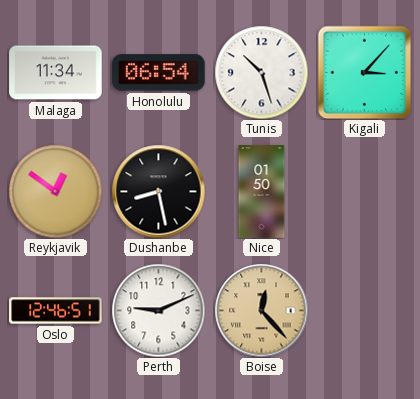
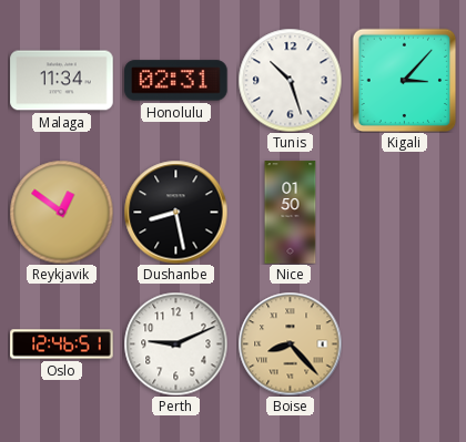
Honolulu: 06:54 -> 02:31 (176, 81)
Boise: 12:23 -> 8:23 (290, 343)
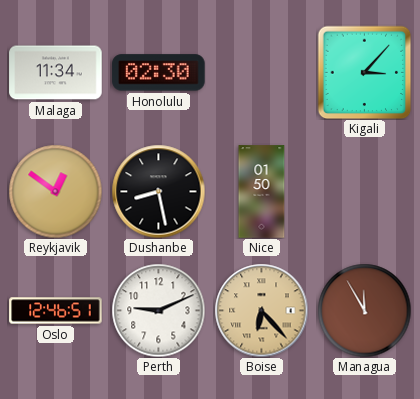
Honolulu: 02:31 -> 02:30 (159, 73)
Tunis: 10:27 -> none (290, 80)
Boise: 8:23 -> 6:23 (261, 310)
Managua: none -> 11:55 (364, 310)
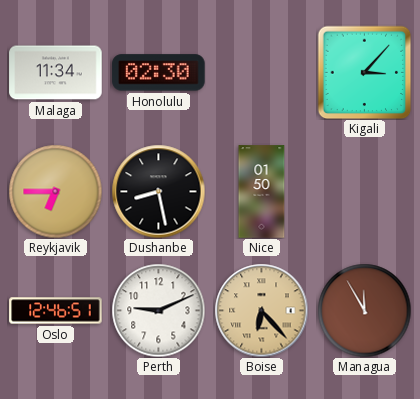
Reykjavik: 12:51 -> 6:45 (55, 191)
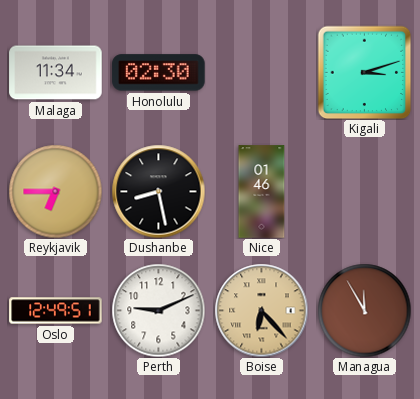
Kigali: 3:07 -> 3:12 (364, 72)
Nice: 01:50 -> 01:46 (262, 192)
Oslo: 12:46 -> 12:49 (56, 311)
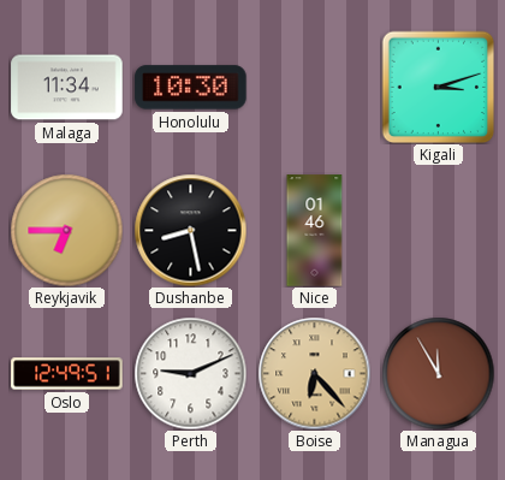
Honolulu: 02:30 -> 10:30 (191, 88)
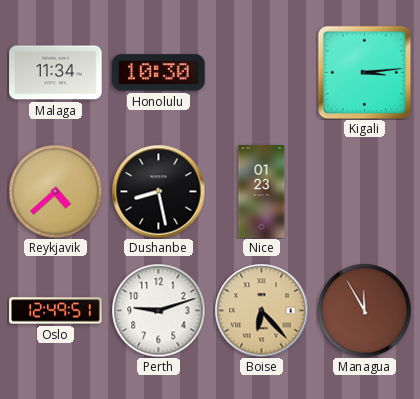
Kigali: 3:12 -> 3:14 (364, 72)
Reykjavik: 6:45 -> 4:38 (55, 191)
Nice: 01:46 -> 01:23 (262, 192)
Perth: 9:11 -> 9:12 (158, 310)
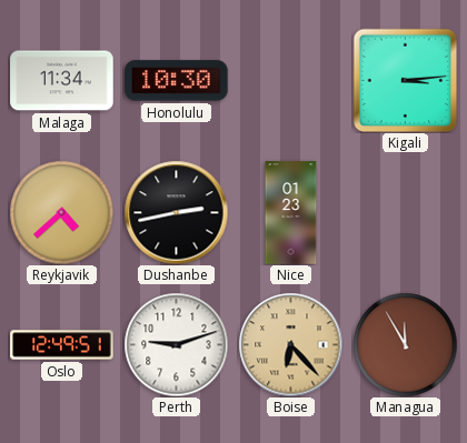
Dushanbe: 8:28 -> 2:43 (176, 212)
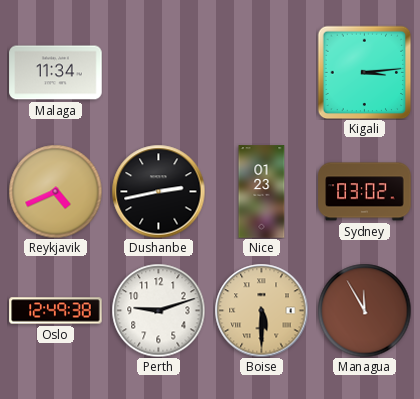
Honolulu: 10:30 -> none (177, 81)
Reykjavik: 4:38 -> 4:41 (55, 191)
Sydney: none -> 03:02 (365, 192)
Oslo: 12:49:51 -> 12:49:38 (56, 311)
Boise: 6:23 -> 5:30 (261, 310)
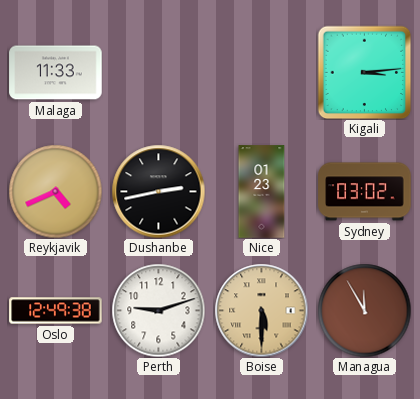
Malaga: 11:34 -> 11:33 (56, 73)
